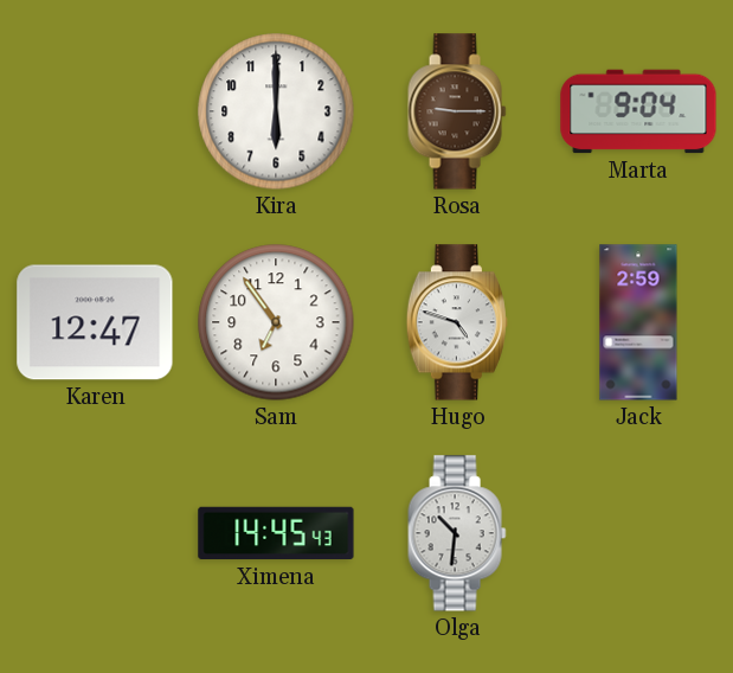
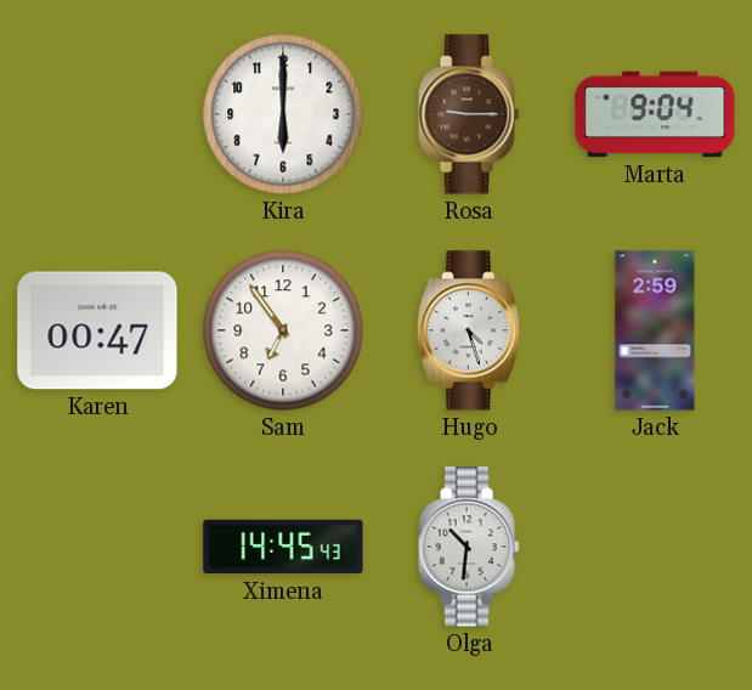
Karen: 12:47 -> 00:47 (97, 330)
Hugo: 4:48 -> 4:27 (469, 330)
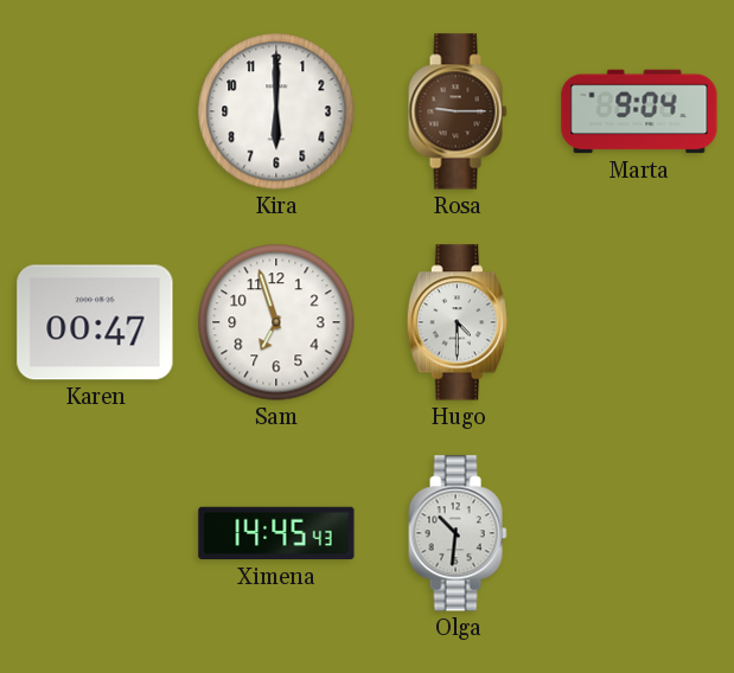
Sam: 6:54 -> 6:57 (276, 322)
Hugo: 4:27 -> 4:30 (458, 322)
Jack: 2:59 -> none (655, 330)
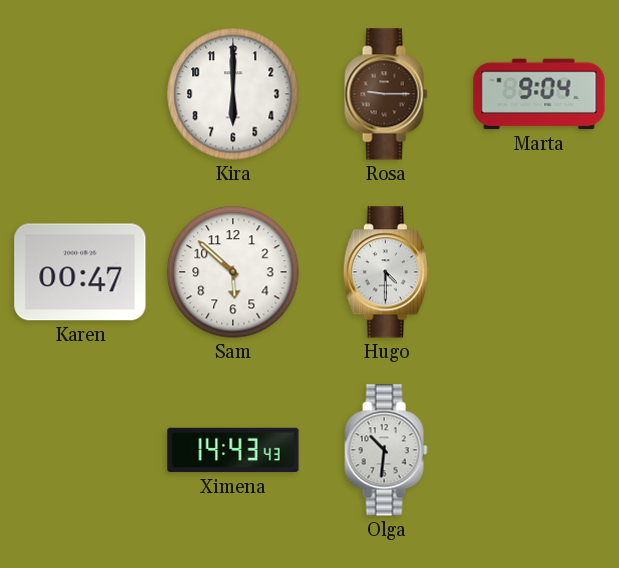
Sam: 6:57 -> 5:52 (233, 272)
Ximena: 14:45 -> 14:43 (233, 450)
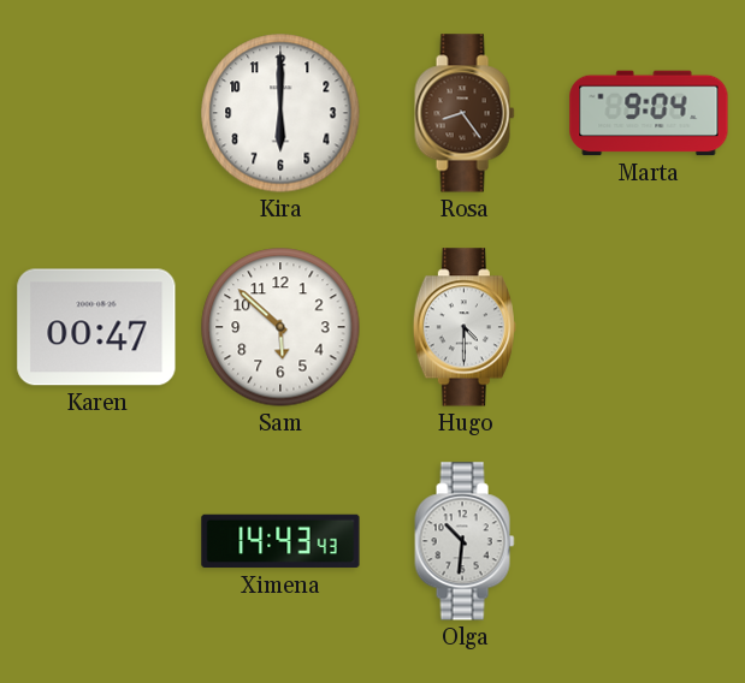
Rosa: 9:15 -> 8:24 (465, 113)
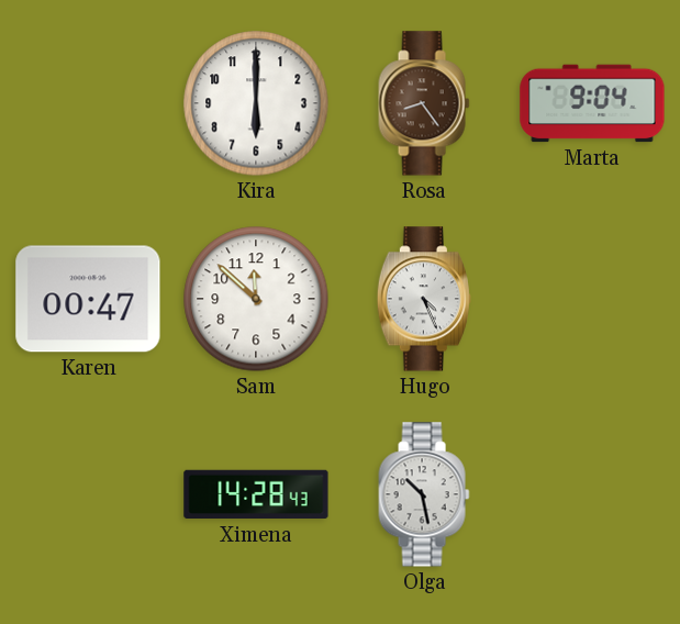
Sam: 5:52 -> 11:52 (256, 299)
Hugo: 4:30 -> 4:26 (424, 299)
Ximena: 14:43 -> 14:28 (256, 494)
Olga: 10:31 -> 10:28 (424, 494)
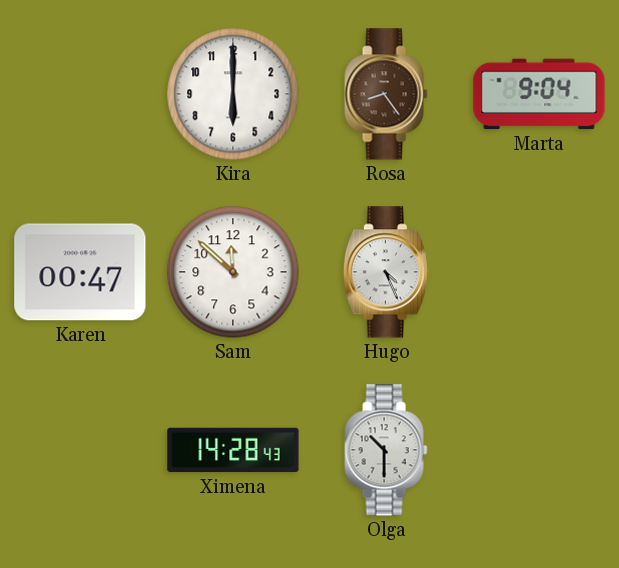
Olga: 10:28 -> 10:30 (386, 450)
